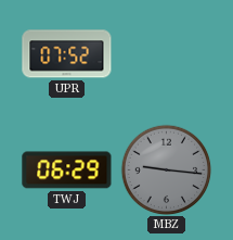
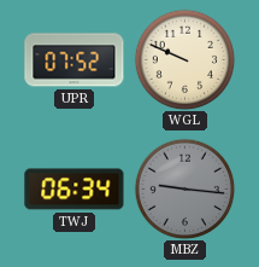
WGL: none -> 9:49 (184, 59)
TWJ: 06:29 -> 06:34 (75, 190)
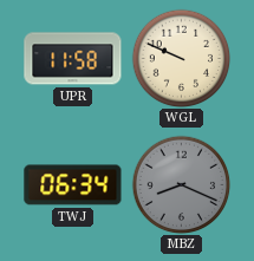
UPR: 07:52 -> 11:58 (73, 59)
MBZ: 9:16 -> 8:19 (181, 184)
